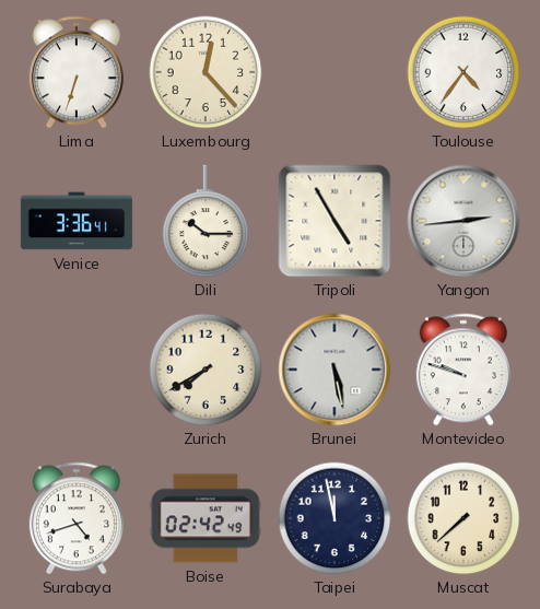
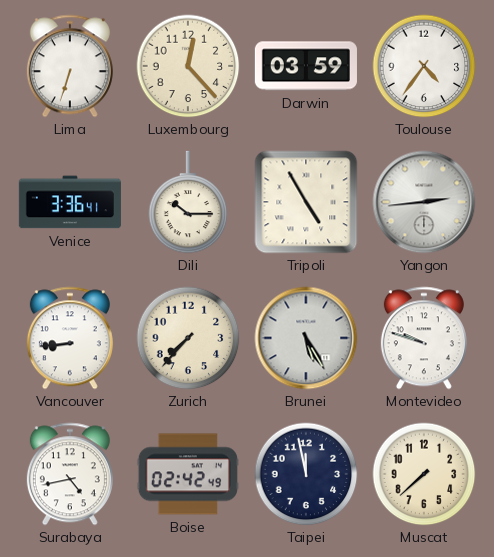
Darwin: none -> 03:59 (306, 66)
Vancouver: none -> 8:44 (70, 338)
Zurich: 7:40 -> 7:37 (188, 338)
Brunei: 5:28 -> 5:25 (306, 338)
Surabaya: 4:42 -> 4:43 (70, 474)
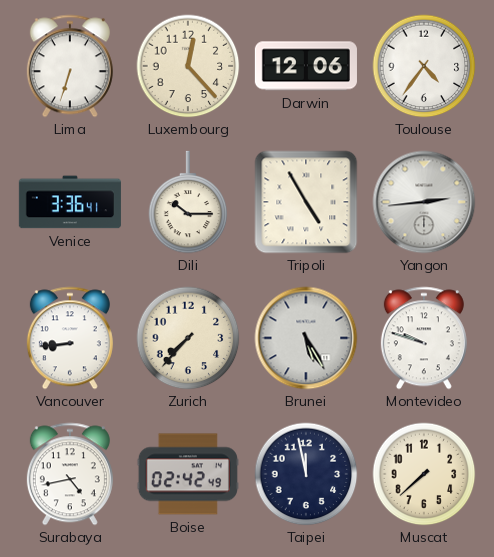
Darwin: 03:59 -> 12:06 (306, 66)
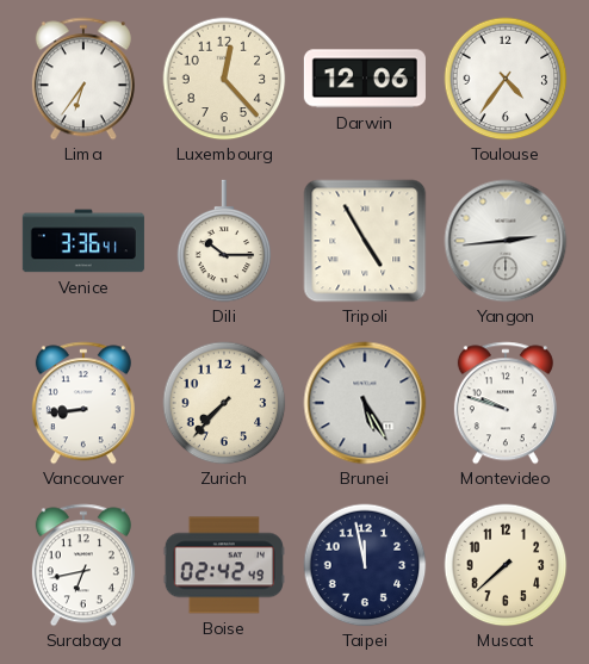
Lima: 6:33 -> 6:36 (83, 79)
Surabaya: 4:43 -> 6:43 (83, 565)
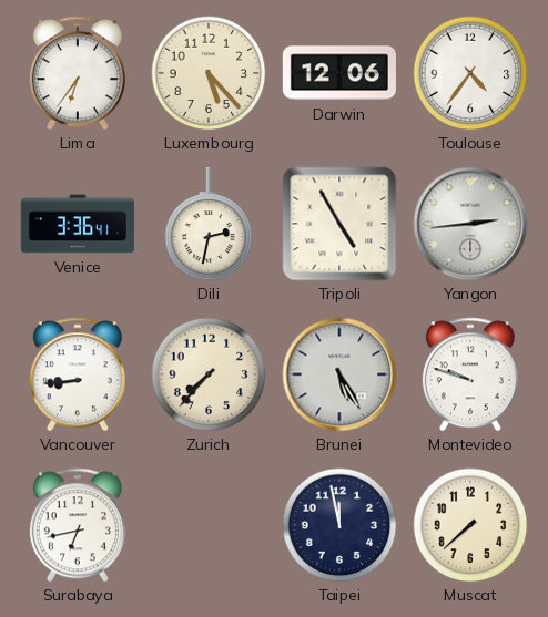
Luxembourg: 12:23 -> 5:23 (209, 73)
Dili: 10:15 -> 2:32 (209, 224)
Boise: 02:42 -> none (224, 565)
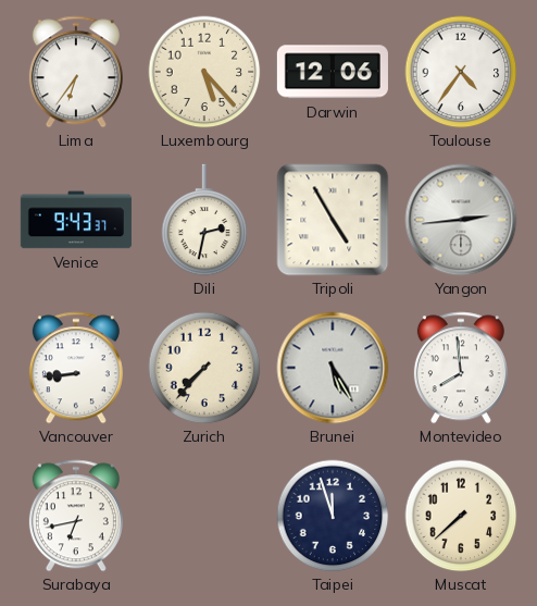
Venice: 3:36 -> 9:43 (76, 220)
Montevideo: 9:48 -> 7:59 (461, 368)
Taipei: 11:58 -> 11:57 (333, 516)
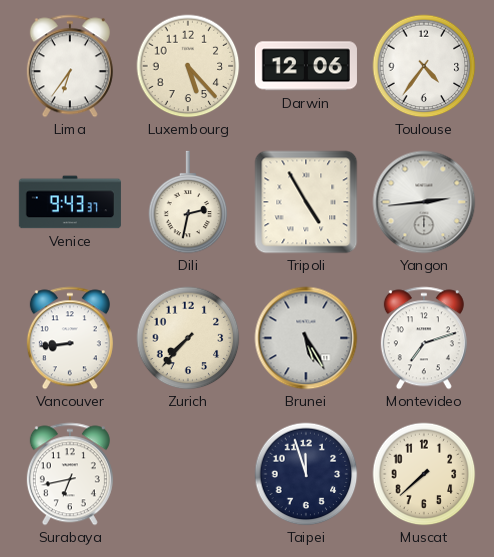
Montevideo: 7:59 -> 7:12 (424, 338)
